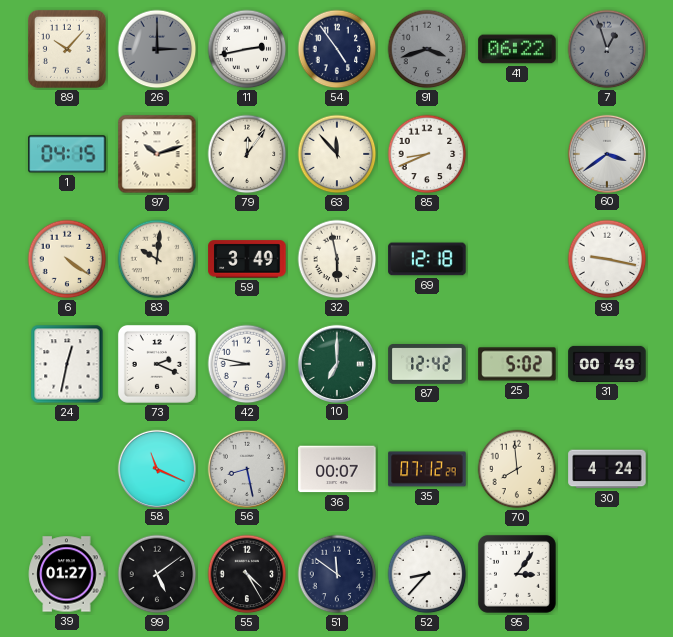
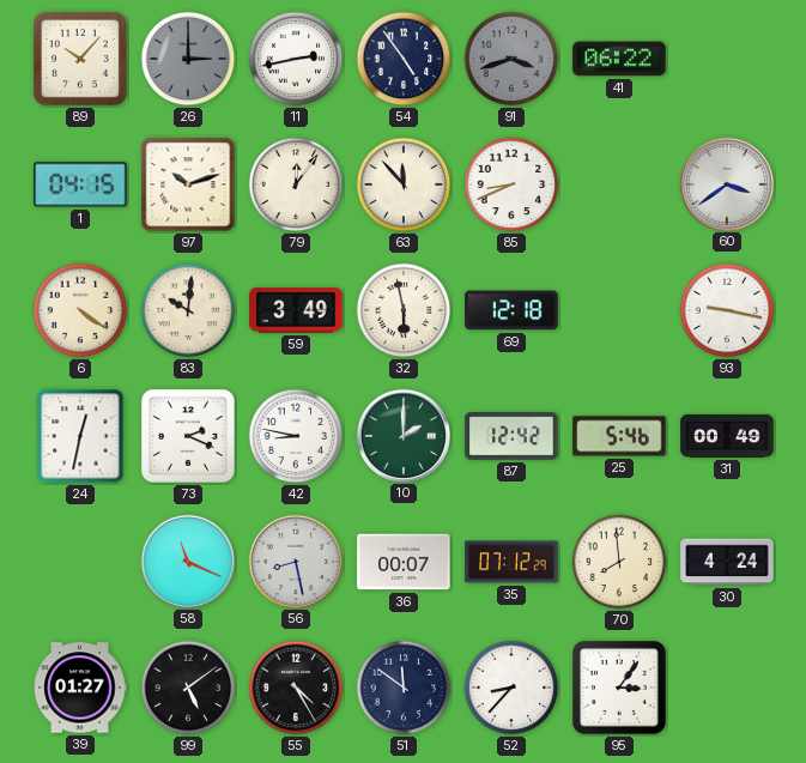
7: 12:57 -> none (607, 49)
10: 7:00 -> 2:00 (402, 435)
25: 5:02 -> 5:46 (619, 436)
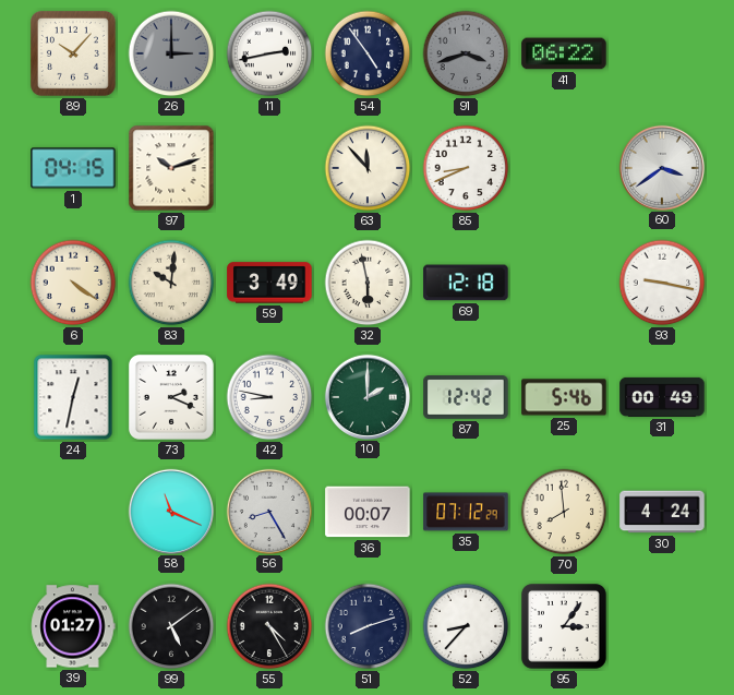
79: 12:06 -> none (296, 184)
56: 8:28 -> 8:25 (268, 511)
51: 11:51 -> 8:12 (368, 626)
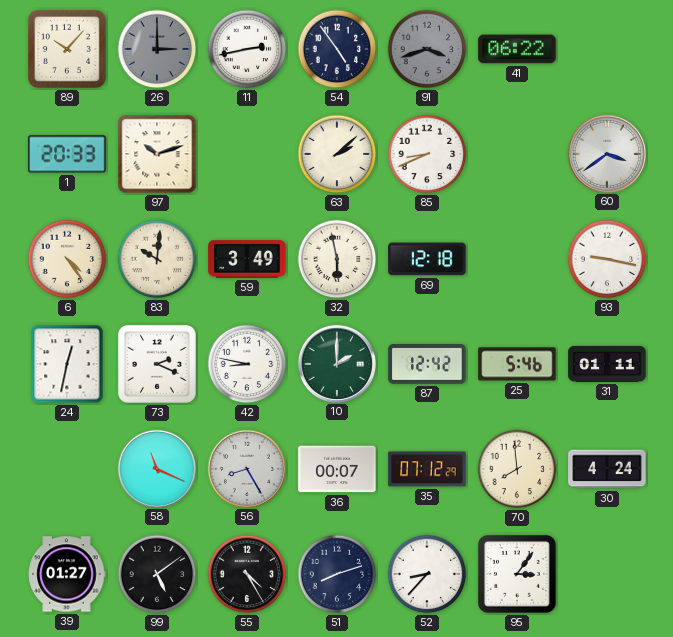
1: 04:15 -> 20:33 (67, 154)
63: 11:53 -> 2:08 (337, 154)
6: 4:21 -> 4:24 (67, 259)
31: 00:49 -> 01:11 (607, 364)
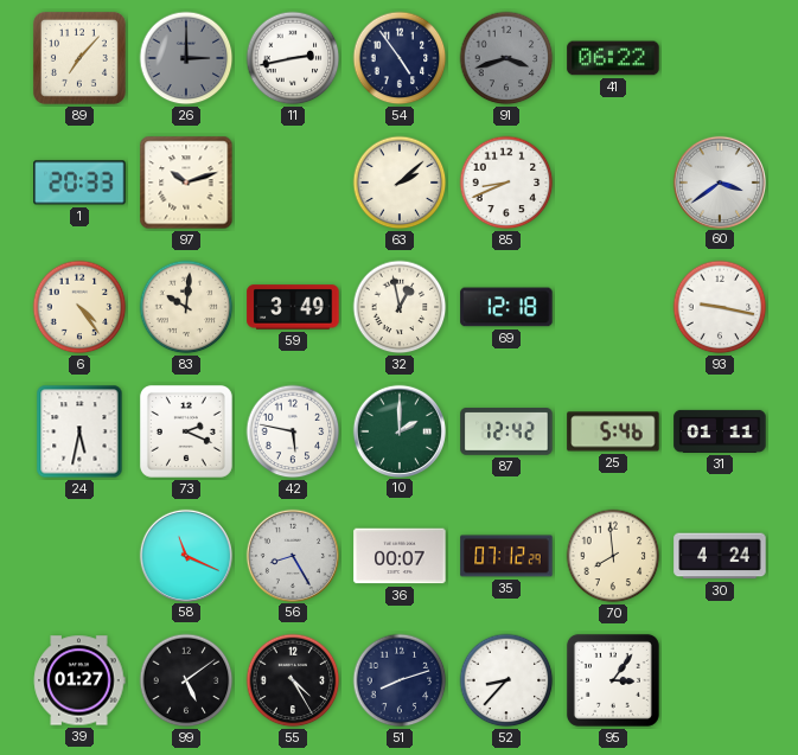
89: 10:07 -> 7:07 (79, 58)
32: 5:58 -> 12:58 (400, 307)
24: 12:32 -> 5:32 (79, 431)
42: 8:47 -> 5:47 (293, 431)
